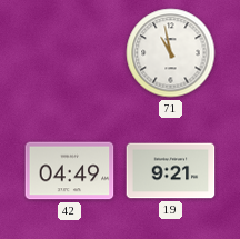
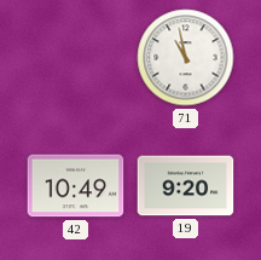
42: 04:49 -> 10:49 (76, 186)
19: 9:21 -> 9:20 (186, 186)
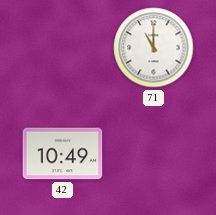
71: 10:58 -> 11:00 (154, 48)
19: 9:20 -> none (186, 186)
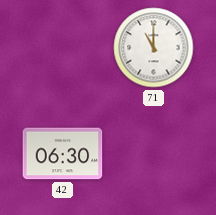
42: 10:49 -> 06:30 (63, 154)
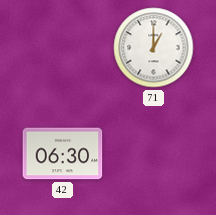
71: 11:00 -> 1:00 (154, 48)
